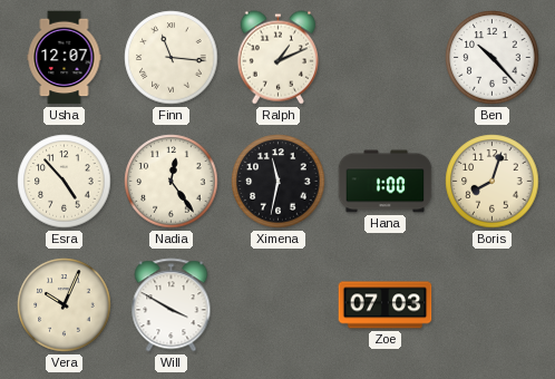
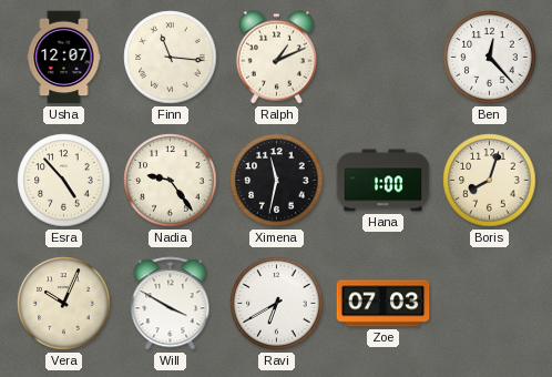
Ben: 10:23 -> 12:23 (490, 58)
Nadia: 12:24 -> 9:24 (171, 181)
Ravi: none -> 6:40 (277, 304)
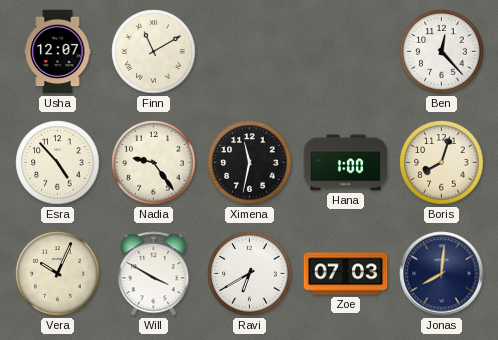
Finn: 11:16 -> 11:10 (154, 52)
Ralph: 1:11 -> none (276, 58)
Jonas: none -> 8:01 (442, 274)
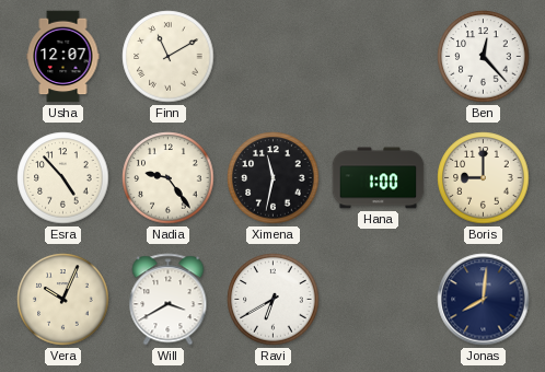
Boris: 8:03 -> 9:00 (484, 178)
Will: 3:50 -> 3:40 (169, 300)
Zoe: 07:03 -> none (346, 274)
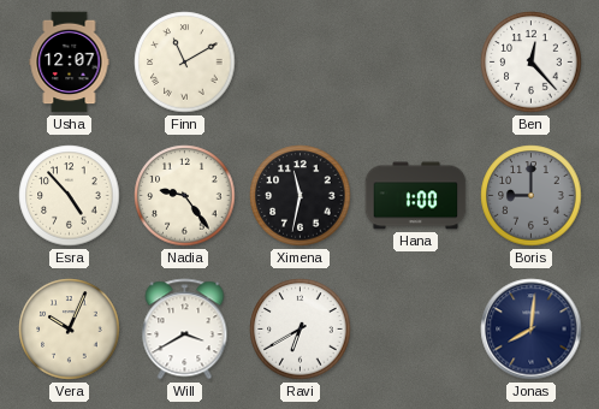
Boris dial: cream -> grey (532, 196)
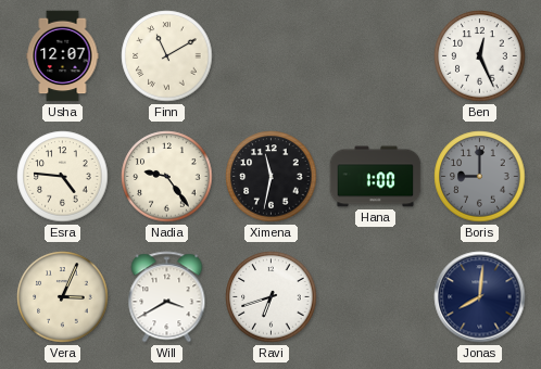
Ben: 12:23 -> 12:26 (480, 56)
Esra: 4:53 -> 4:46 (63, 177)
Vera: 10:04 -> 3:04 (63, 297)
Ravi: 6:40 -> 6:42 (272, 297)
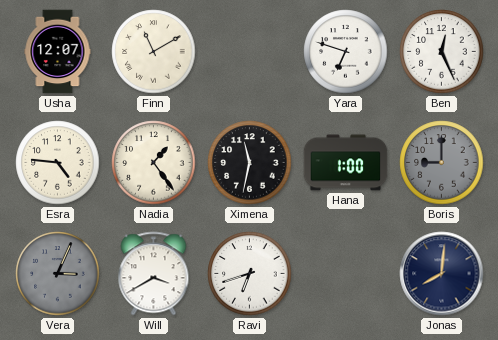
Yara: none -> 6:48 (346, 52)
Nadia: 9:24 -> 1:24 (154, 163)
Vera dial: cream -> grey (58, 274)
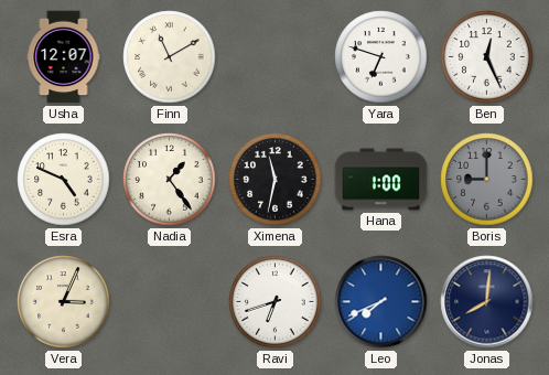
Esra: 4:46 -> 4:49 (64, 180)
Vera dial: grey -> cream (64, 302)
Will: 3:40 -> none (154, 274)
Leo: none -> 7:41 (381, 302)
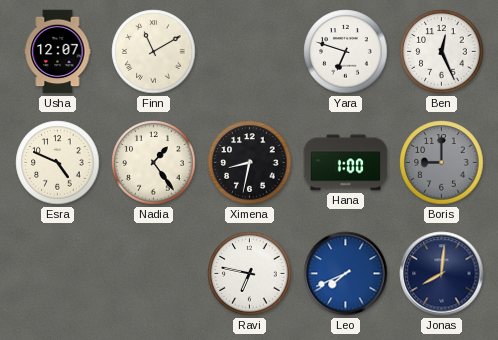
Ximena: 11:32 -> 8:32 (250, 163)
Vera: 3:04 -> none (64, 302)
Ravi: 6:42 -> 6:47 (250, 274)
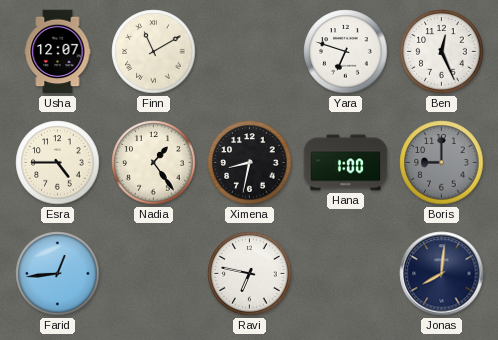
Esra: 4:49 -> 4:45 (58, 163)
Farid: none -> 12:44 (58, 274)
Leo: 7:41 -> none (346, 274)
